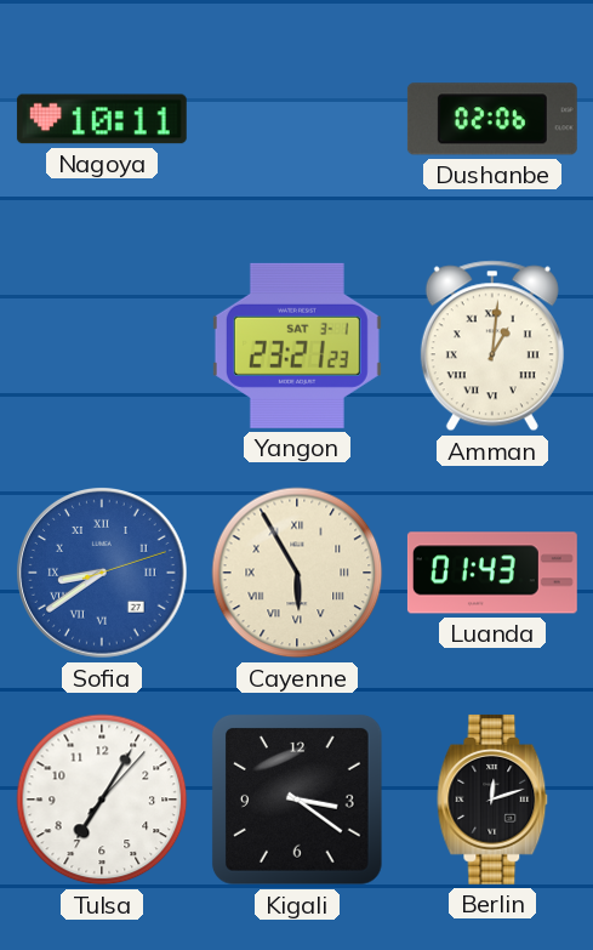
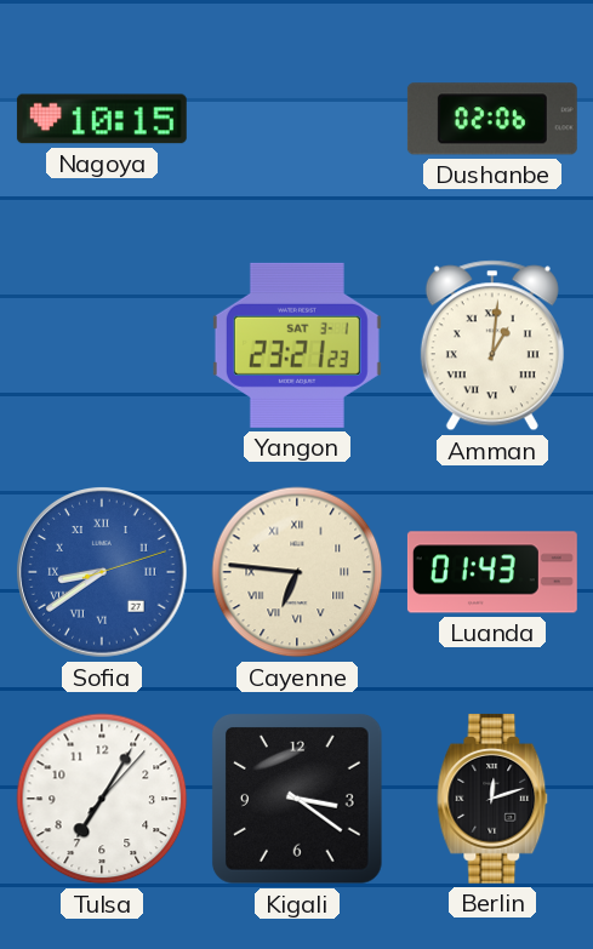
Nagoya: 10:11 -> 10:15 (102, 119)
Cayenne: 5:55 -> 6:46 (297, 572)
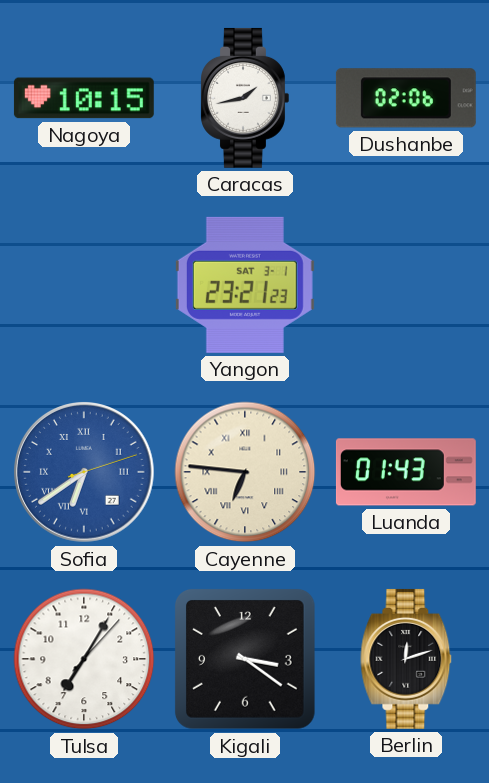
Caracas: none -> 1:43 (245, 98)
Amman: 1:01 -> none (492, 345)
Sofia: 8:39 -> 6:39 (85, 473)
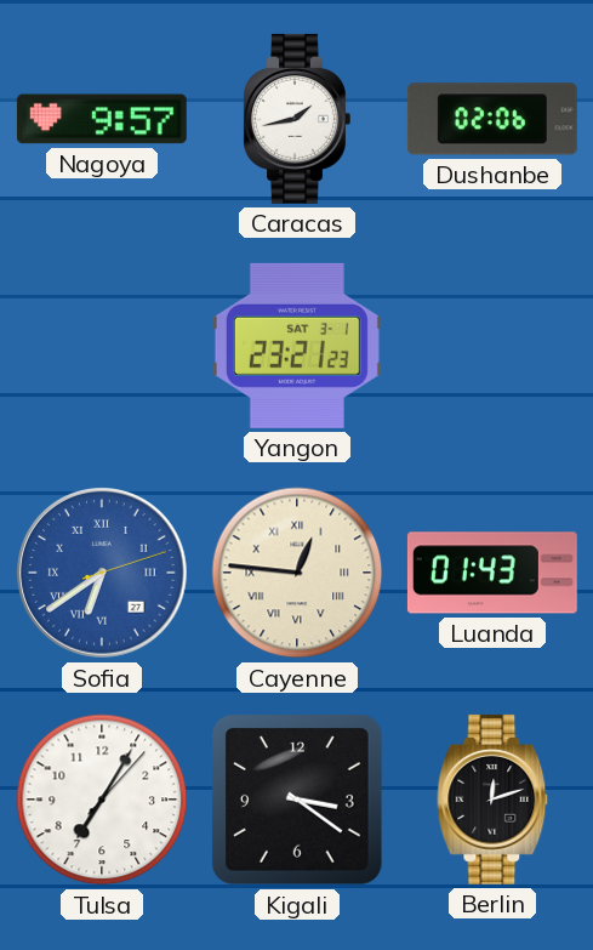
Nagoya: 10:15 -> 9:57 (102, 119)
Cayenne: 6:46 -> 12:46 (297, 573)
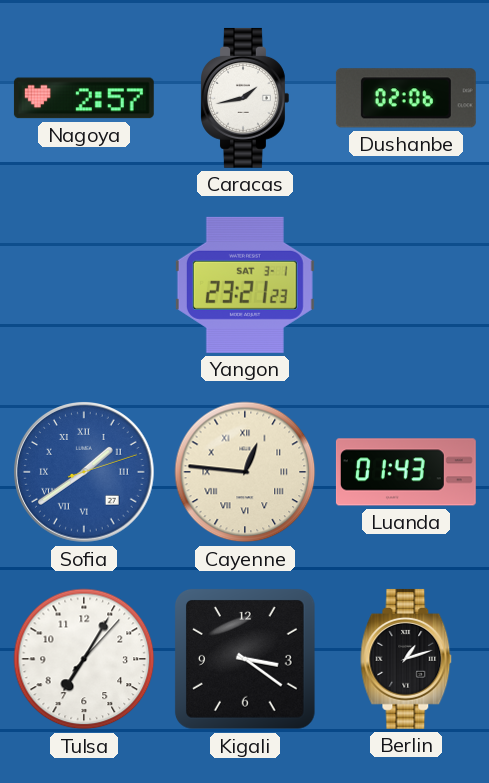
Nagoya: 9:57 -> 2:57 (84, 98)
Sofia: 6:39 -> 1:39 (85, 473)
Berlin: 12:12 -> 1:12 (406, 659)
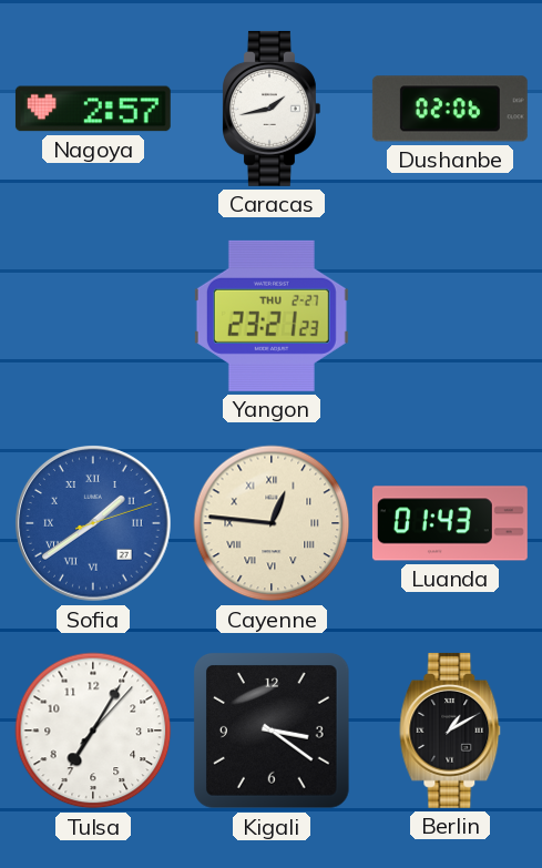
Yangon date: SAT 3-1 -> THU 2-27 (272, 316)
Berlin: 1:12 -> 1:10 (450, 731)
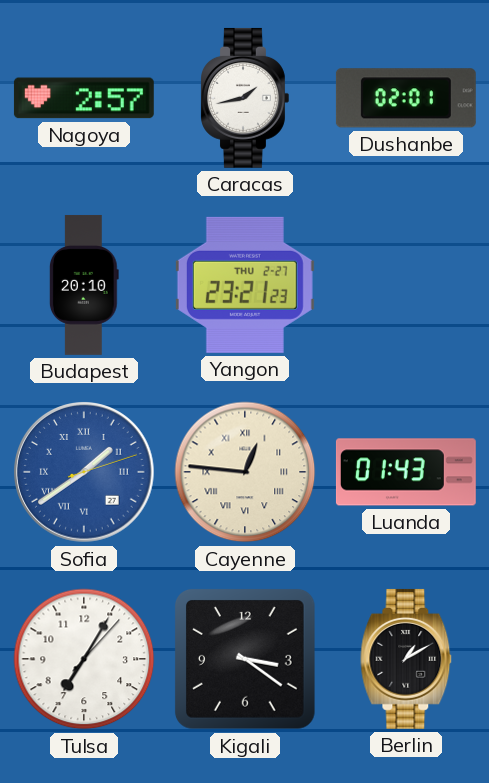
Dushanbe: 02:06 -> 02:01 (406, 98)
Budapest: none -> 20:10 (84, 285)
